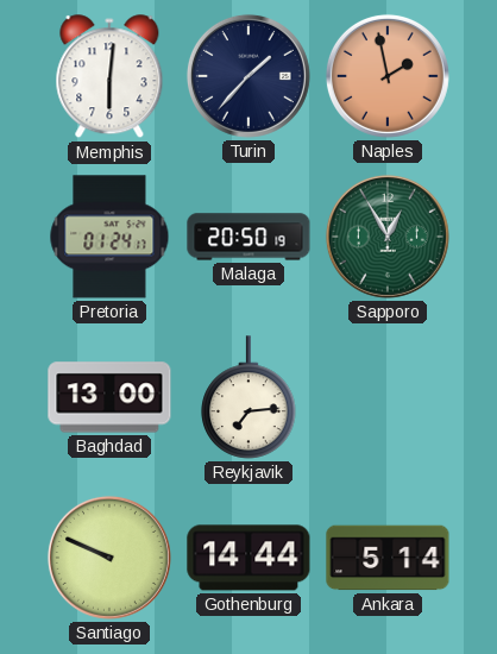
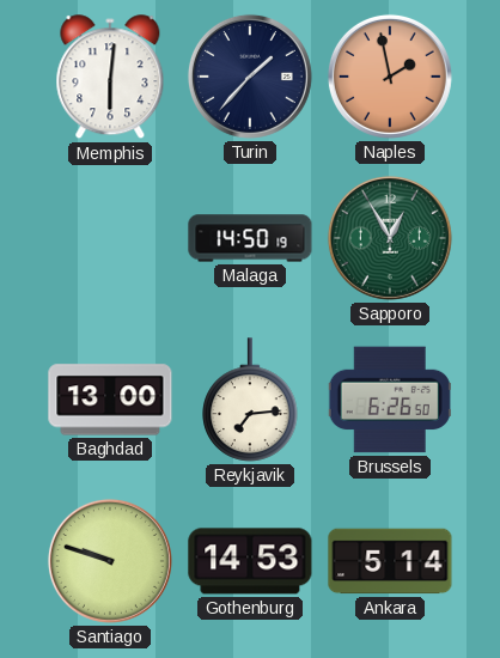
Pretoria: 01:24 -> none (109, 237)
Malaga: 20:50 -> 14:50 (250, 238)
Brussels: none -> 6:26 (390, 400)
Santiago: 9:49 -> 9:48 (110, 561)
Gothenburg: 14:44 -> 14:53 (250, 561)
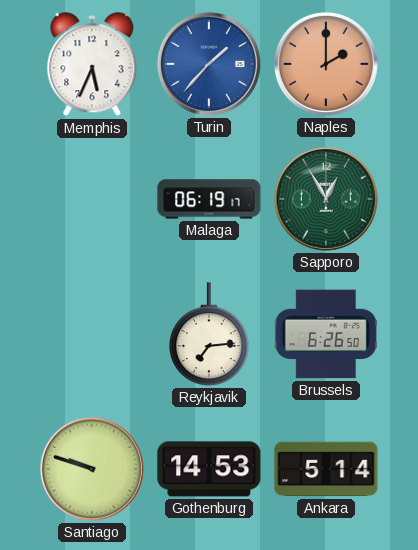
Memphis: 6:01 -> 5:34 (92, 65)
Turin dial: navy -> blue (209, 64)
Naples: 1:58 -> 2:00 (326, 64)
Malaga: 14:50 -> 06:19 (209, 199)
Baghdad: 13:00 -> none (110, 400)
